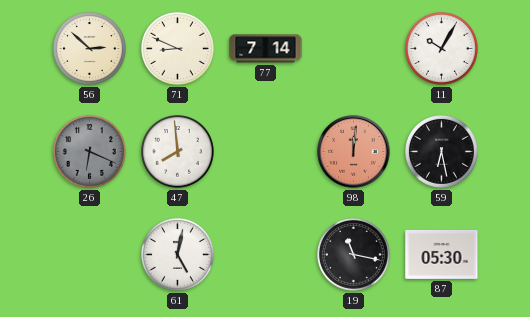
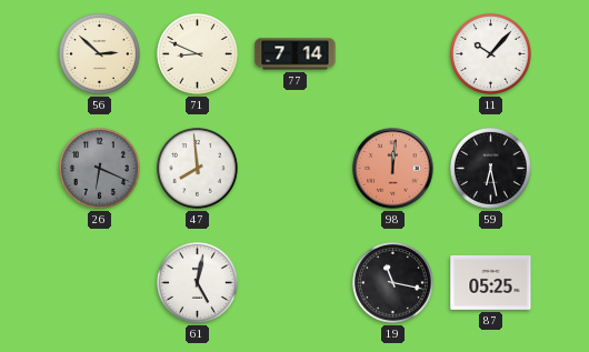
11: 10:05 -> 10:07 (491, 54)
87: 05:30 -> 05:25 (491, 282)
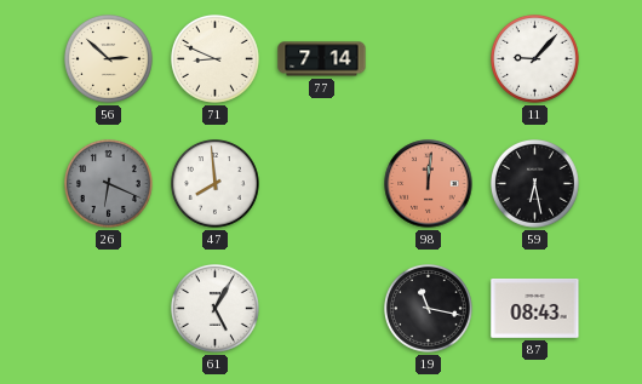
11: 10:07 -> 9:07 (535, 59)
61: 5:02 -> 5:05 (216, 309)
87: 05:25 -> 08:43 (535, 308)
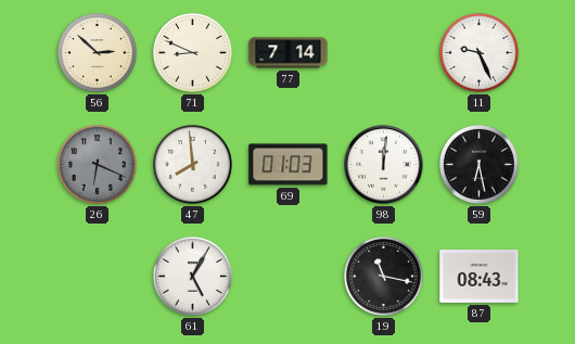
11: 9:07 -> 9:26 (480, 53)
69: none -> 01:03 (289, 165)
98 dial: salmon -> white (384, 165)
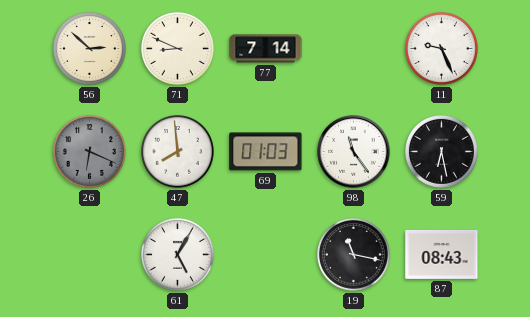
98: 12:01 -> 11:24 (354, 152)
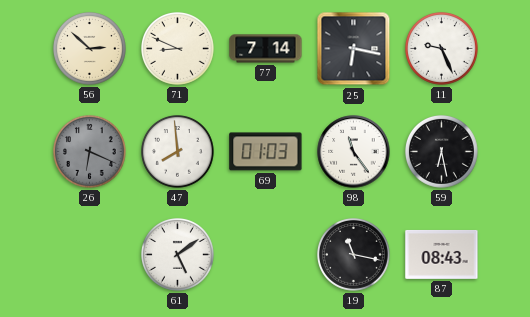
25: none -> 6:17 (354, 49)
61: 5:05 -> 5:09 (178, 255)
